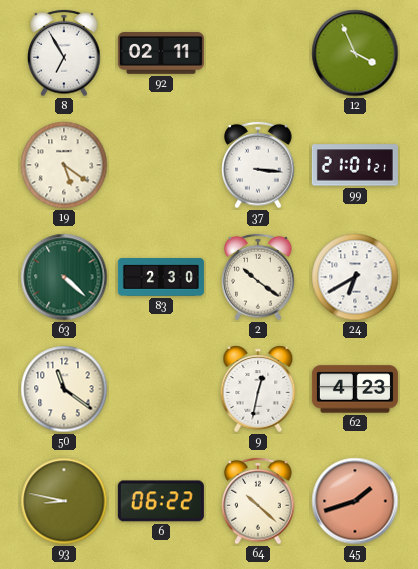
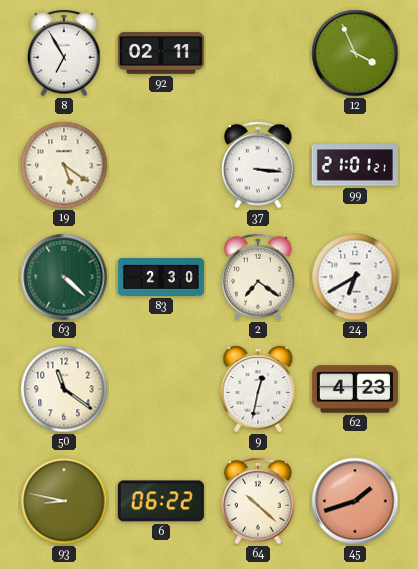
2: 10:21 -> 7:21 (258, 277)
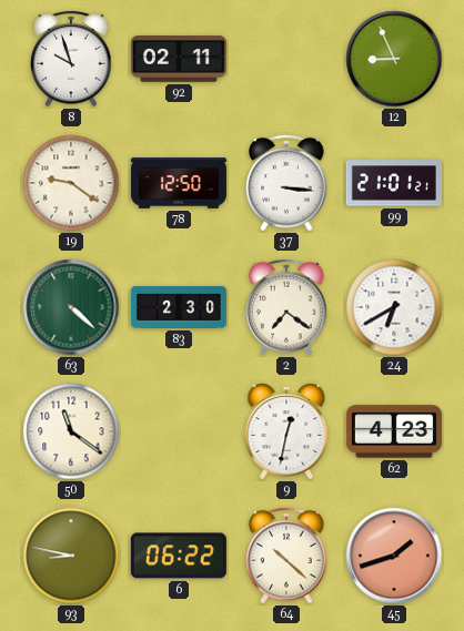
8: 6:55 -> 9:57 (71, 59)
12: 3:56 -> 8:56 (394, 59)
19: 5:21 -> 9:21 (71, 183)
78: none -> 12:50 (179, 184)
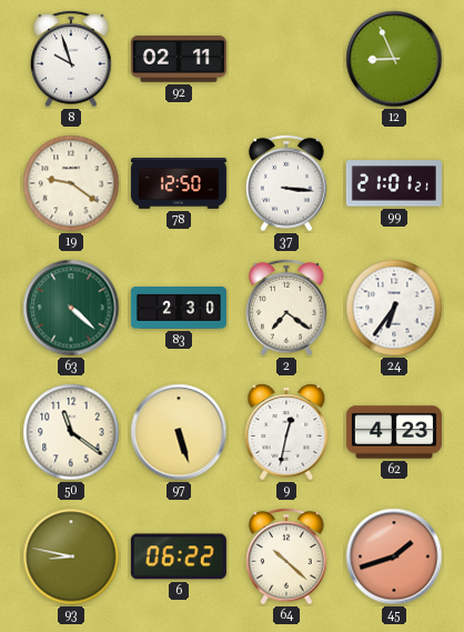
24: 6:40 -> 6:36 (394, 308)
97: none -> 5:27 (179, 432)
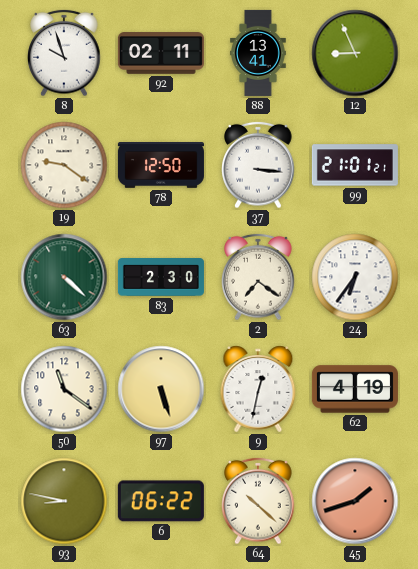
88: none -> 13:41 (259, 53)
62: 4:23 -> 4:19 (355, 389)
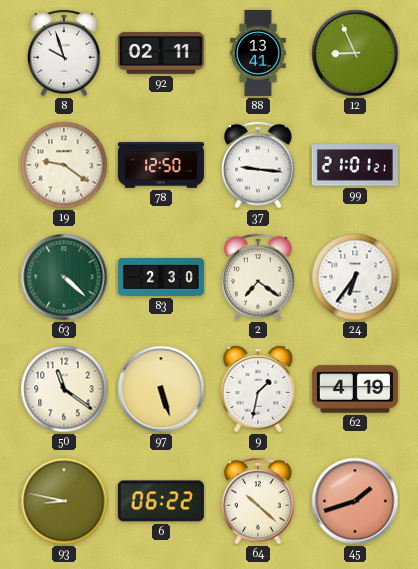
37: 3:16 -> 9:16 (258, 165)
9: 12:32 -> 1:32 (258, 389)
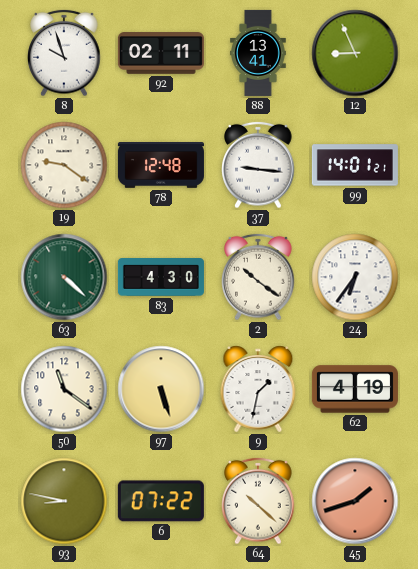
78: 12:50 -> 12:48 (161, 166)
99: 21:01 -> 14:01 (355, 165)
83: 2:30 -> 4:30 (161, 277)
2: 7:21 -> 10:21 (258, 277)
6: 06:22 -> 07:22 (161, 501)
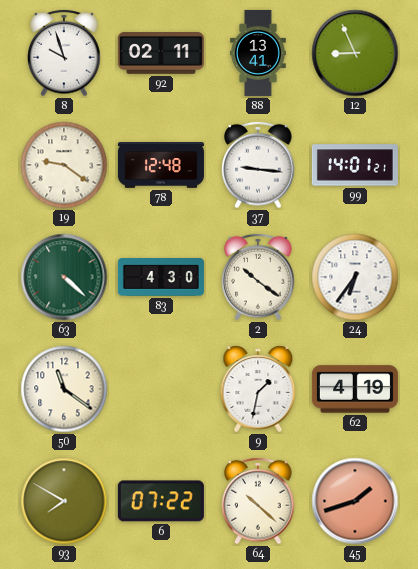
97: 5:27 -> none (161, 389)
93: 8:47 -> 7:50 (64, 501)
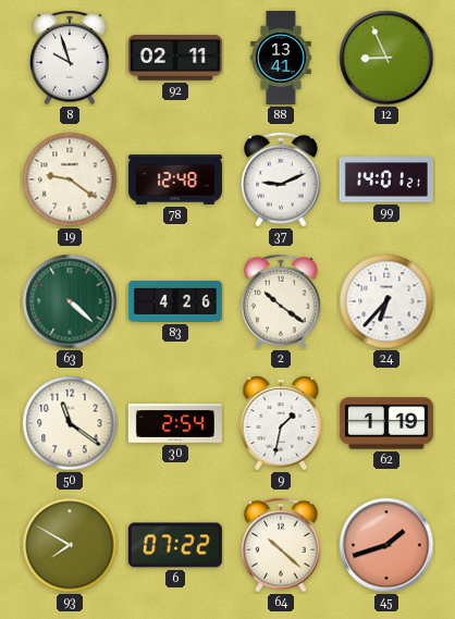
37: 9:16 -> 9:11 (281, 179)
83: 4:30 -> 4:26 (175, 301)
24: 6:36 -> 6:37 (386, 301)
30: none -> 2:54 (175, 423)
62: 4:19 -> 1:19 (386, 423)
